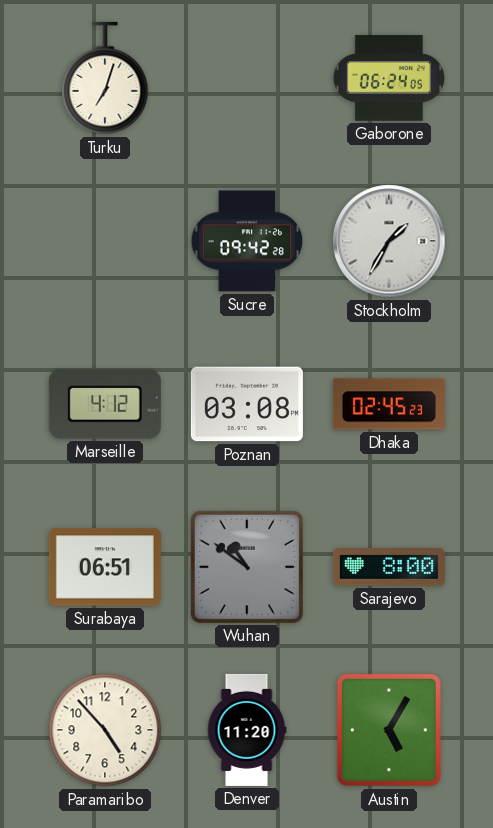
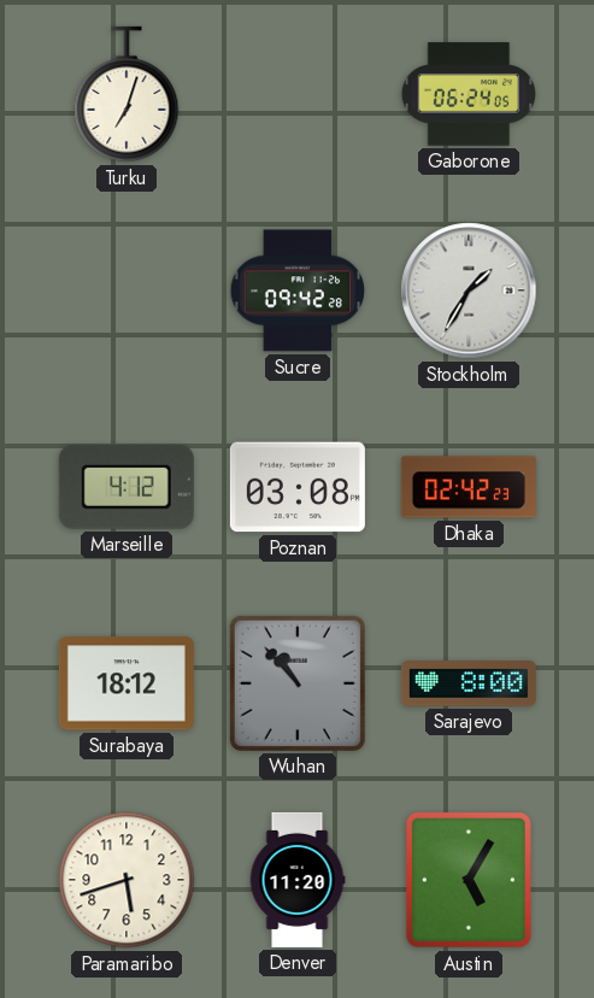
Dhaka: 02:45 -> 02:42 (469, 487)
Surabaya: 06:51 -> 18:12 (127, 683)
Wuhan: 10:51 -> 10:53 (298, 683)
Paramaribo: 4:53 -> 5:42 (127, 880)
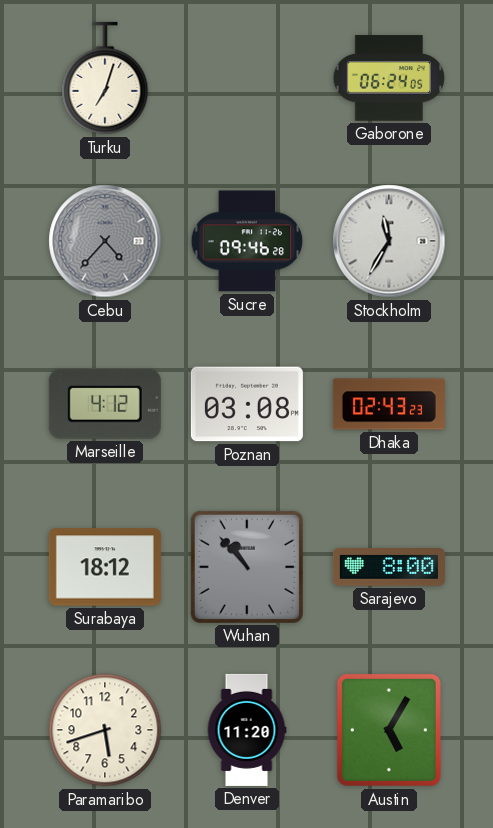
Cebu: none -> 4:37 (105, 241)
Sucre: 09:42 -> 09:46 (247, 241)
Stockholm: 1:35 -> 11:35 (389, 241)
Dhaka: 02:42 -> 02:43 (389, 404)
